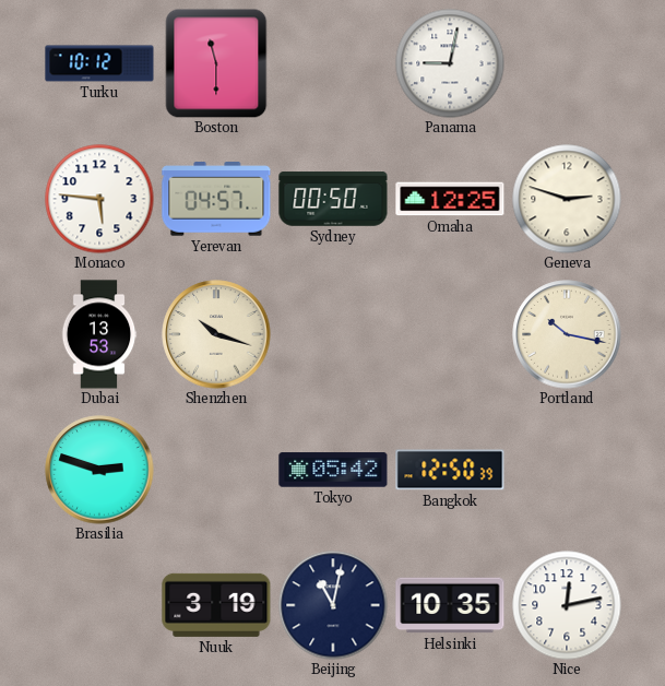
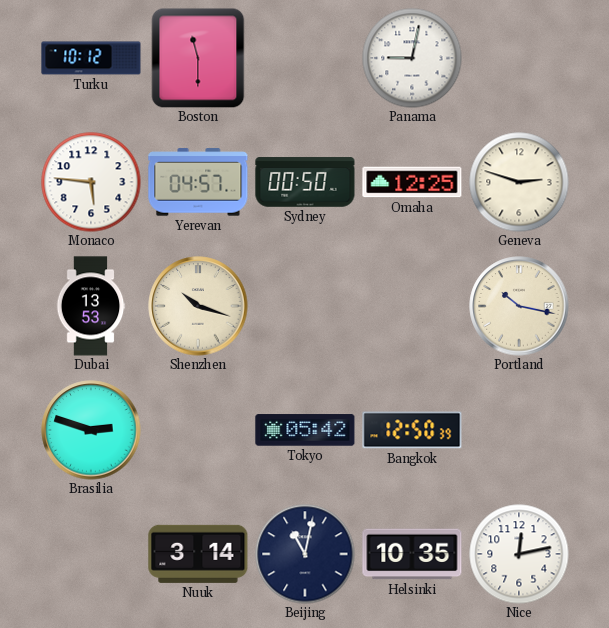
Nuuk: 3:19 -> 3:14 (198, 554)
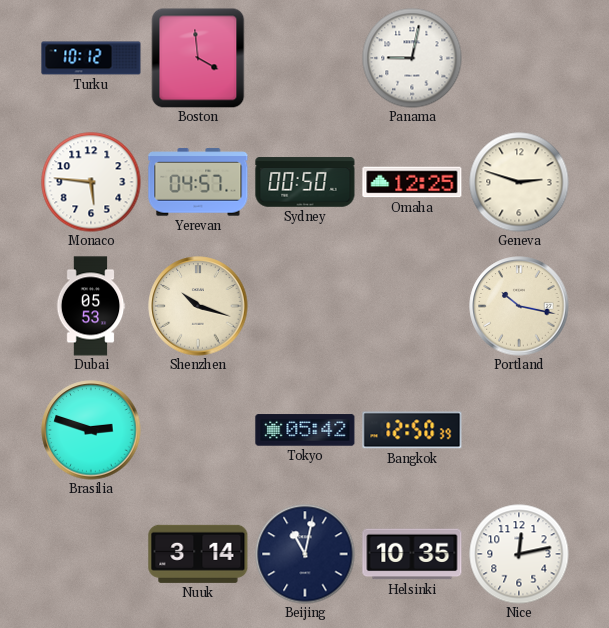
Boston: 11:30 -> 3:59 (198, 58)
Dubai: 13:53 -> 05:53 (91, 306)
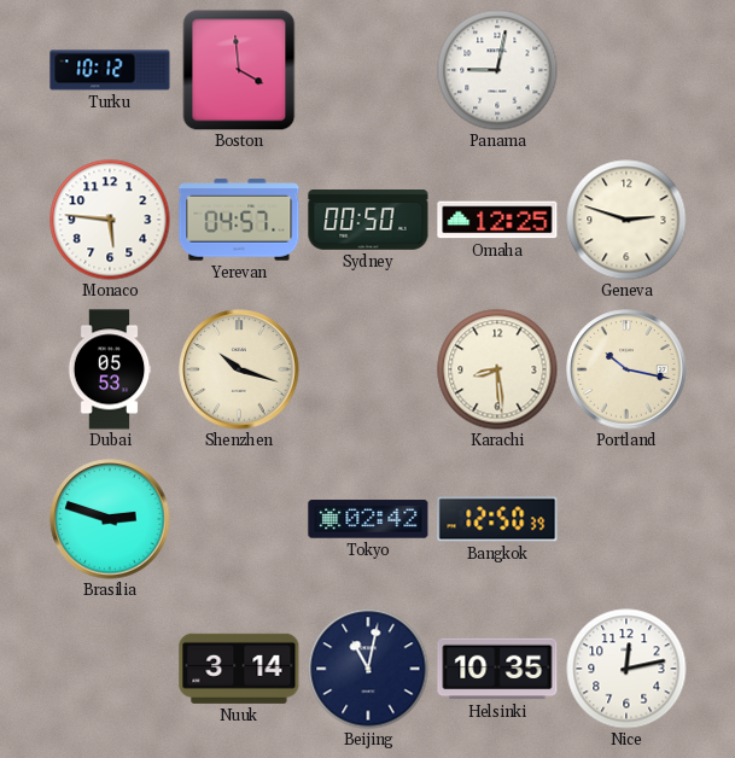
Karachi: none -> 8:29 (497, 369)
Tokyo: 05:42 -> 02:42 (368, 519)
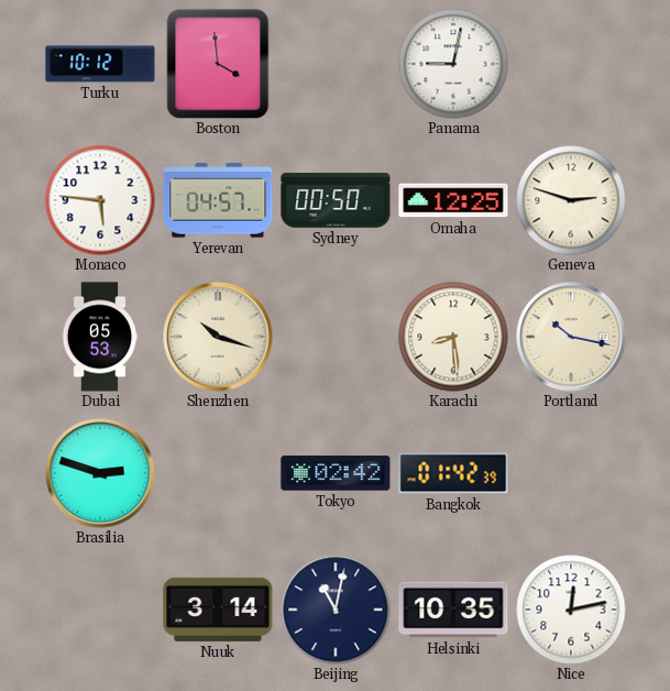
Bangkok: 12:50 -> 01:42 (453, 473)
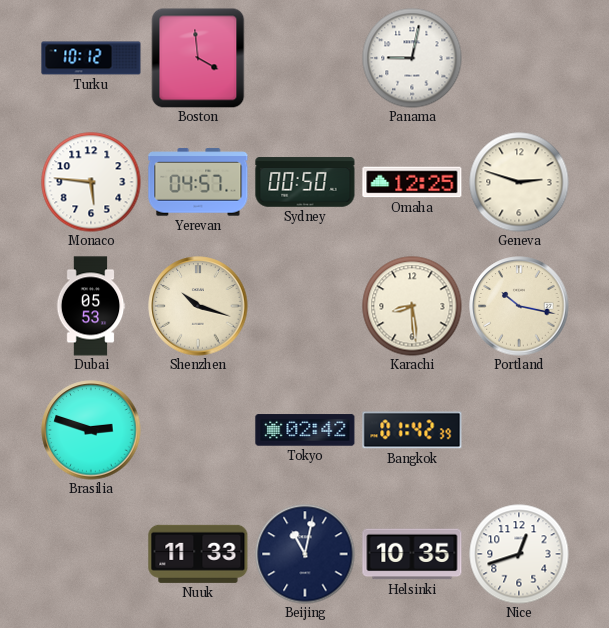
Nuuk: 3:14 -> 11:33 (198, 554)
Nice: 12:13 -> 12:42 (519, 554)
